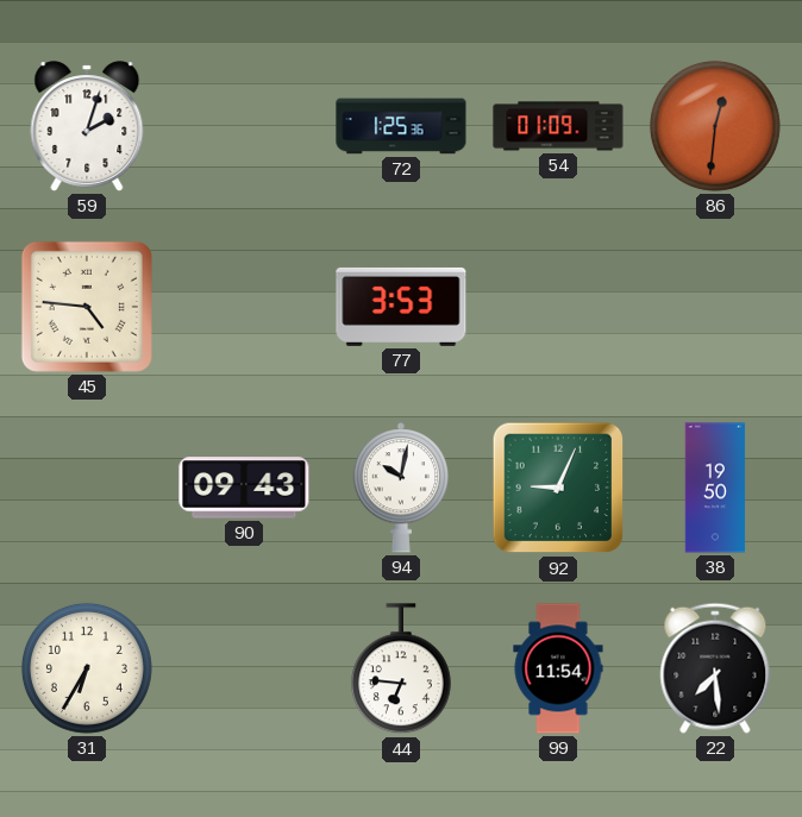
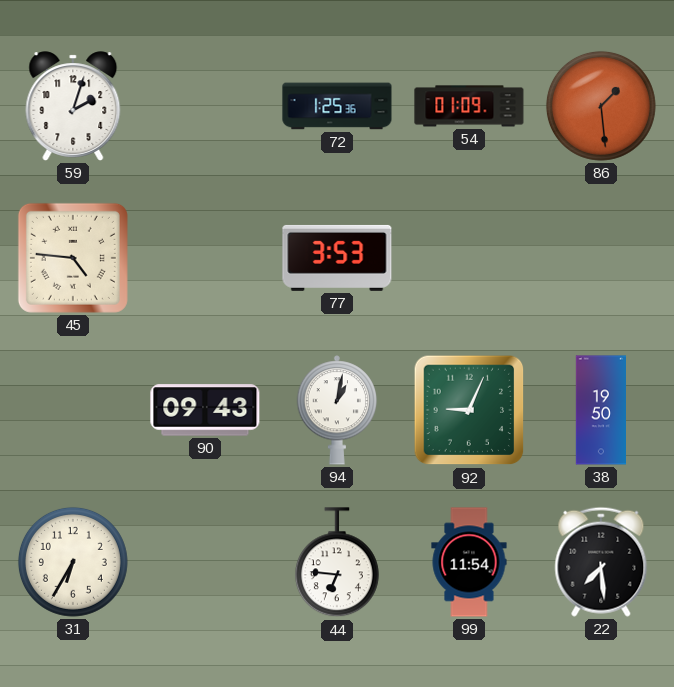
86: 12:31 -> 1:29 (601, 106)
94: 10:02 -> 1:02 (337, 410)
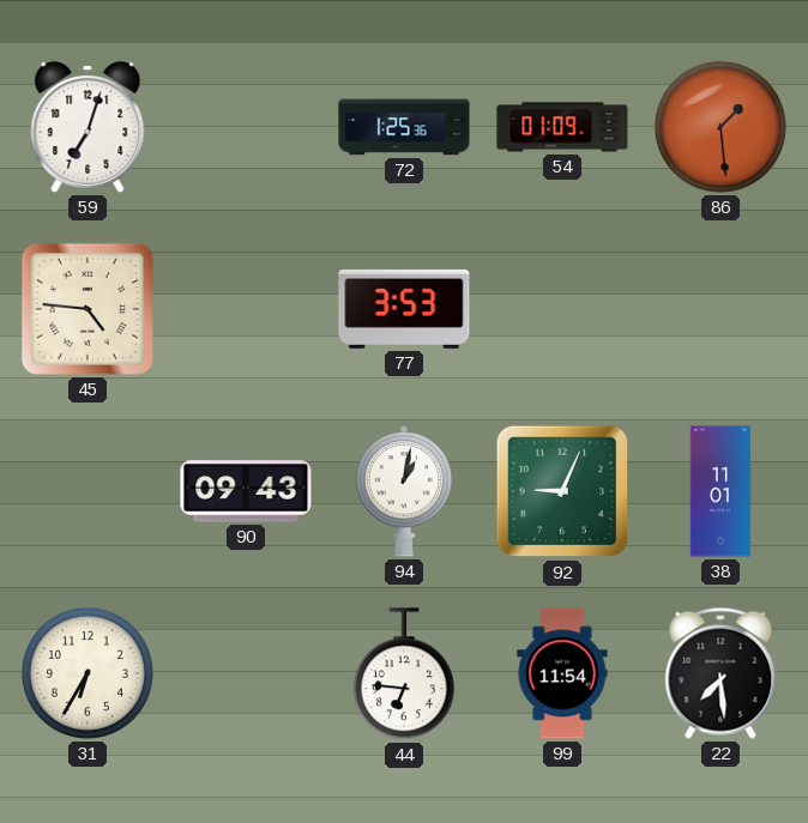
59: 2:03 -> 7:03 (88, 127)
38: 19:50 -> 11:01 (720, 491)
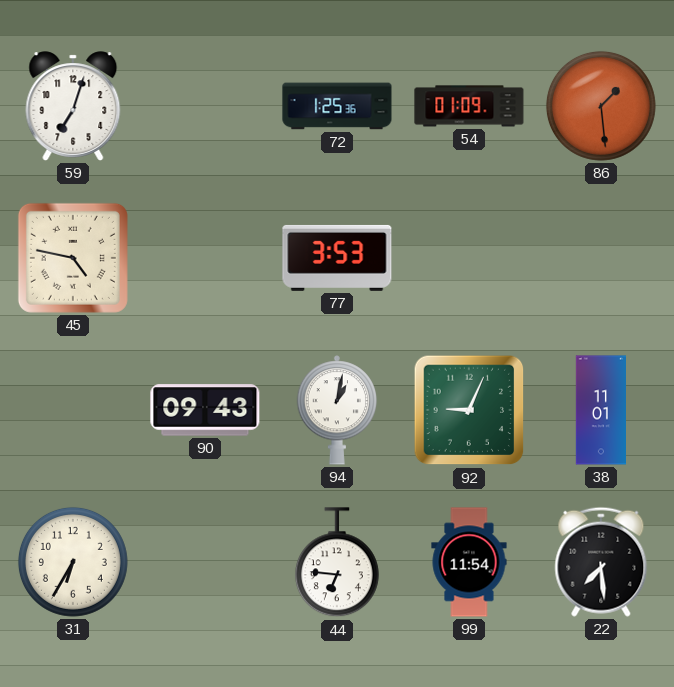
45: 4:46 -> 4:47 (73, 258)
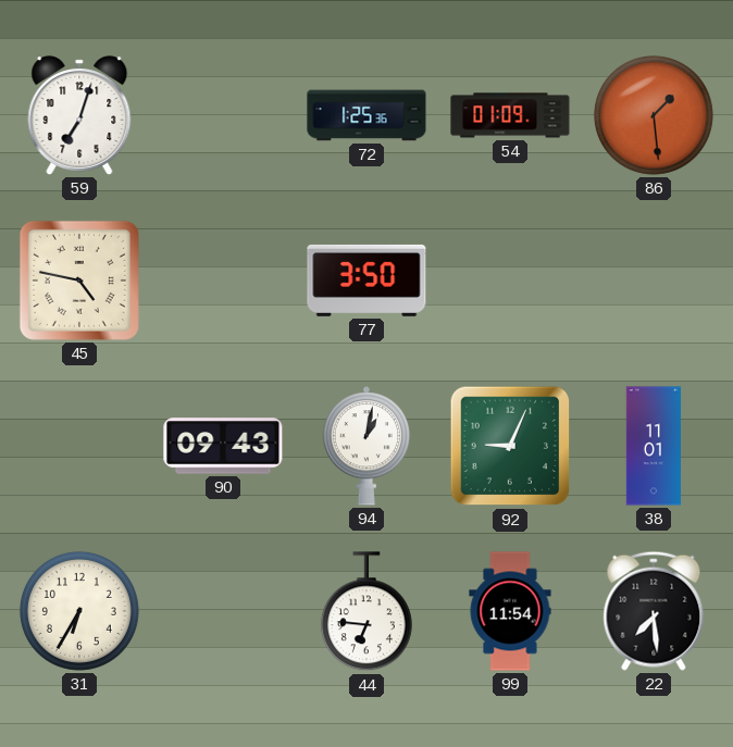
77: 3:53 -> 3:50 (366, 281)
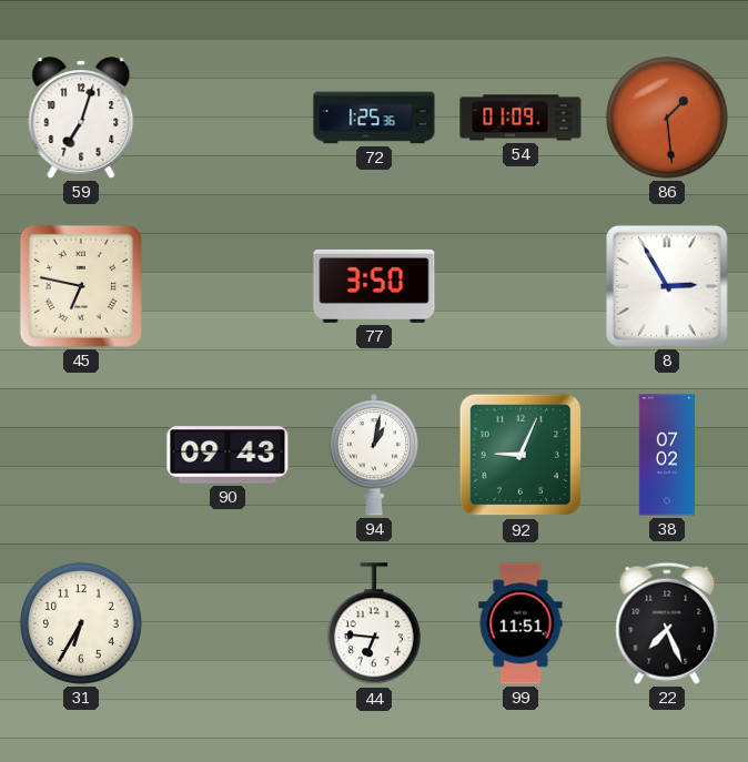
45: 4:47 -> 6:47 (81, 286)
8: none -> 2:55 (667, 286)
38: 11:01 -> 07:02 (667, 455)
99: 11:54 -> 11:51 (520, 623)
22: 7:29 -> 7:26 (667, 623)
